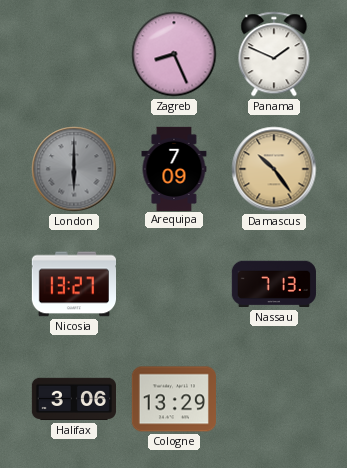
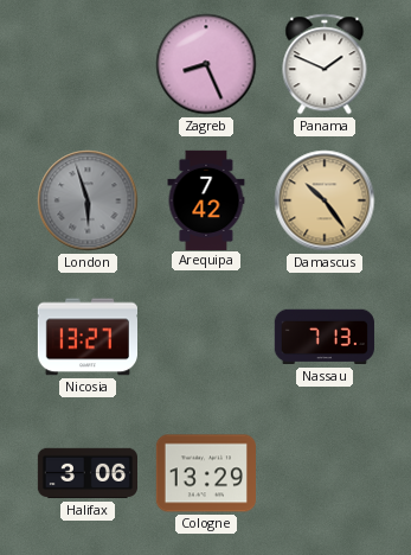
London: 6:00 -> 5:57 (88, 200)
Arequipa: 7:09 -> 7:42 (206, 199)
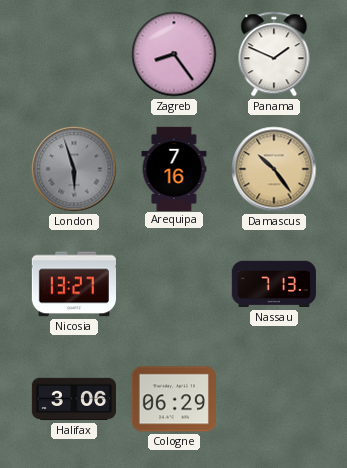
Zagreb: 8:26 -> 8:24 (174, 54)
Arequipa: 7:42 -> 7:16 (174, 168)
Cologne: 13:29 -> 06:29 (174, 399)
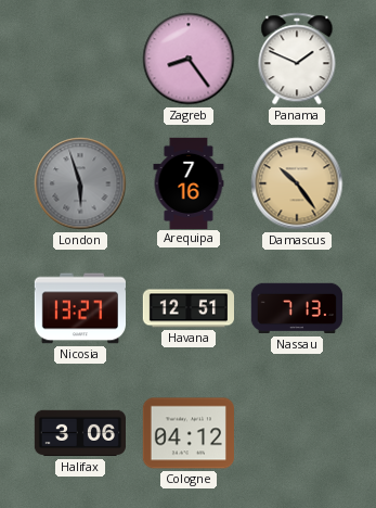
Havana: none -> 12:51 (187, 308)
Cologne: 06:29 -> 04:12 (189, 433)
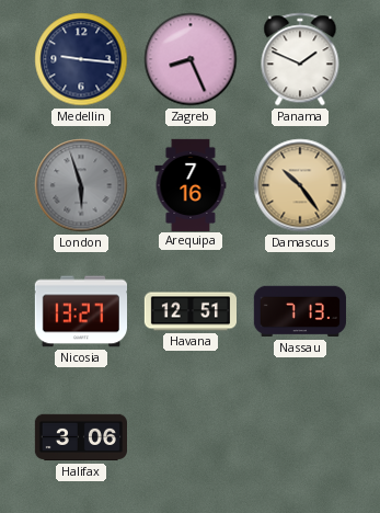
Medellin: none -> 9:16 (81, 59)
Zagreb: 8:24 -> 8:26 (191, 59)
Cologne: 04:12 -> none (189, 433)
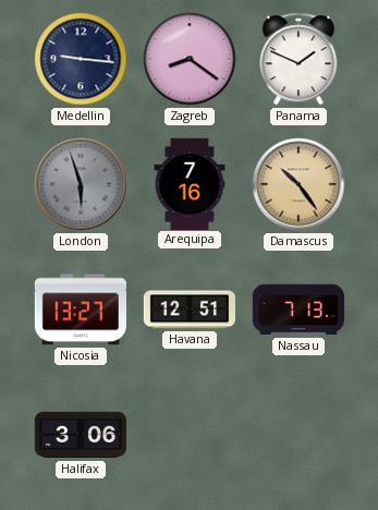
Zagreb: 8:26 -> 8:21 (190, 59)
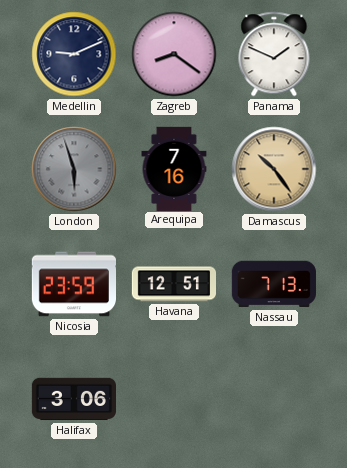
Medellin: 9:16 -> 9:11 (74, 54)
Nicosia: 13:27 -> 23:59 (73, 284)
